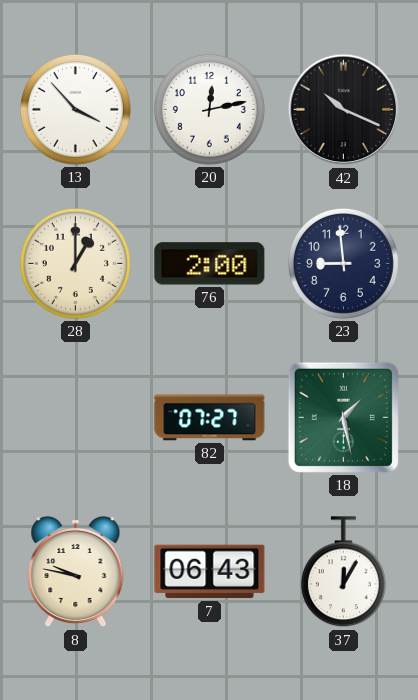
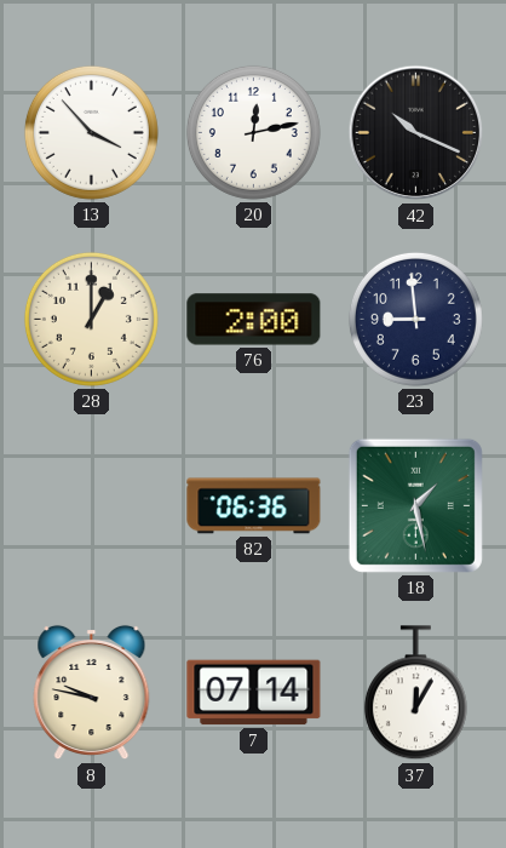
82: 07:27 -> 06:36 (254, 506)
7: 06:43 -> 07:14 (254, 693)
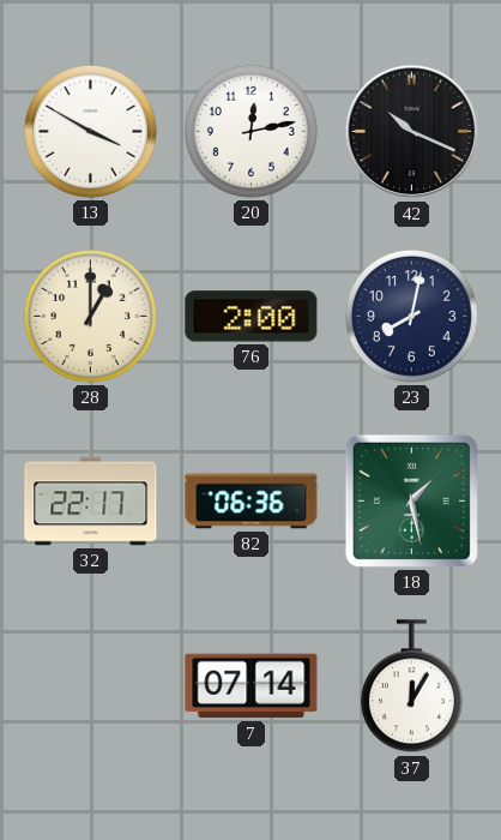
13: 3:53 -> 3:50 (90, 131)
23: 8:59 -> 8:02 (411, 316)
32: none -> 22:17 (91, 502)
8: 9:47 -> none (92, 693)
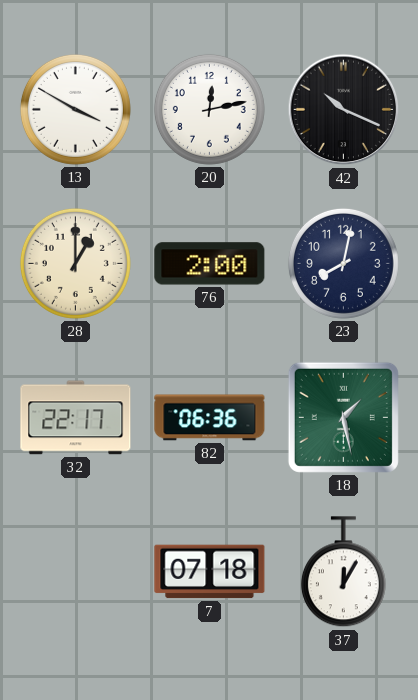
7: 07:14 -> 07:18 (210, 572)
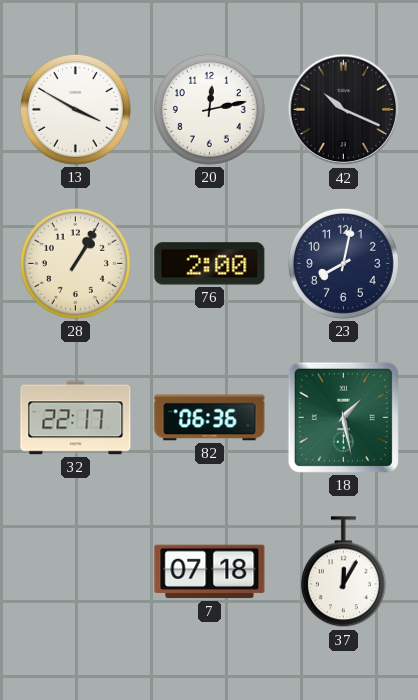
28: 1:00 -> 1:05 (75, 263)
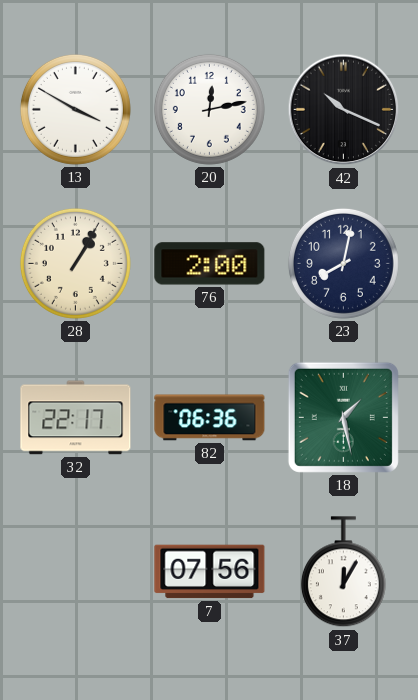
7: 07:18 -> 07:56 (210, 572)
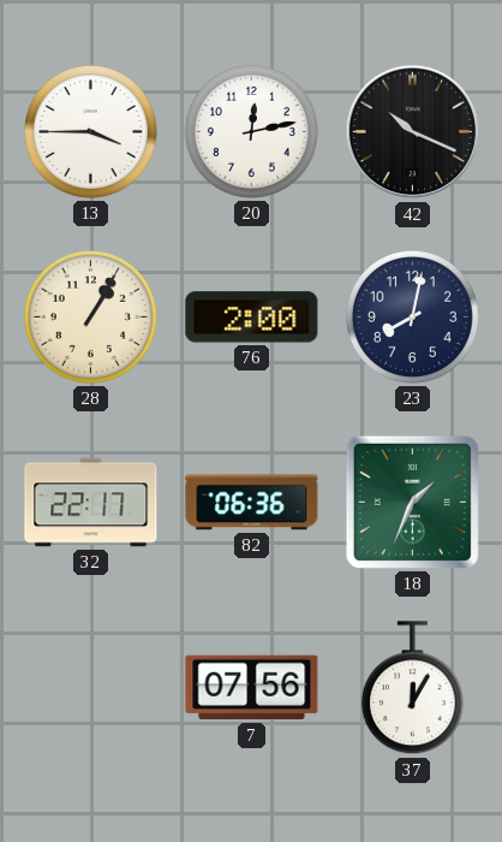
13: 3:50 -> 3:45 (90, 131)
18: 1:28 -> 1:34 (412, 502)
